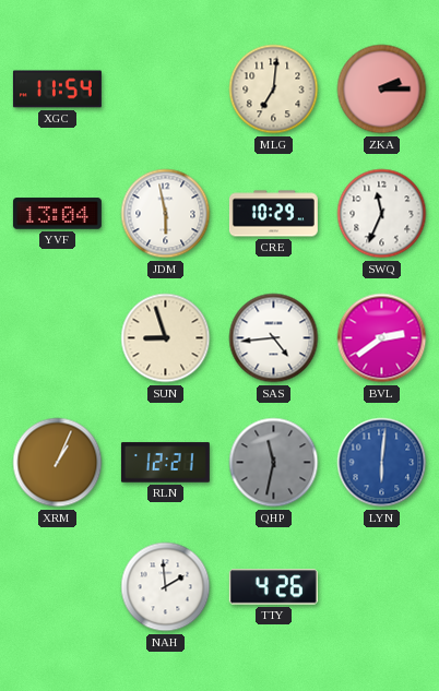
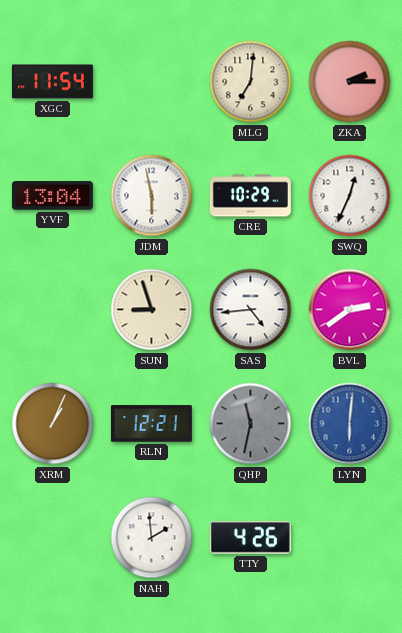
SWQ: 11:34 -> 12:34 (350, 196)
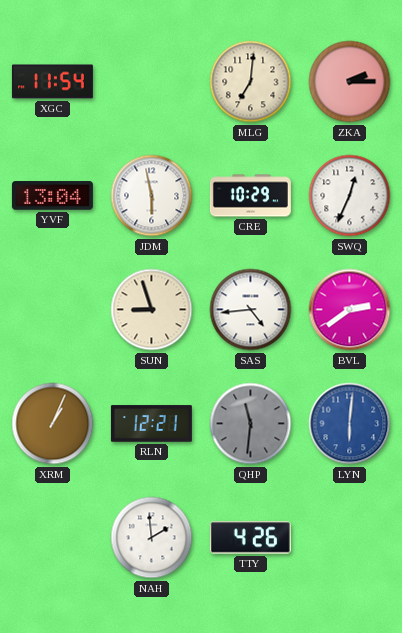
QHP: 11:32 -> 11:31 (251, 424)
